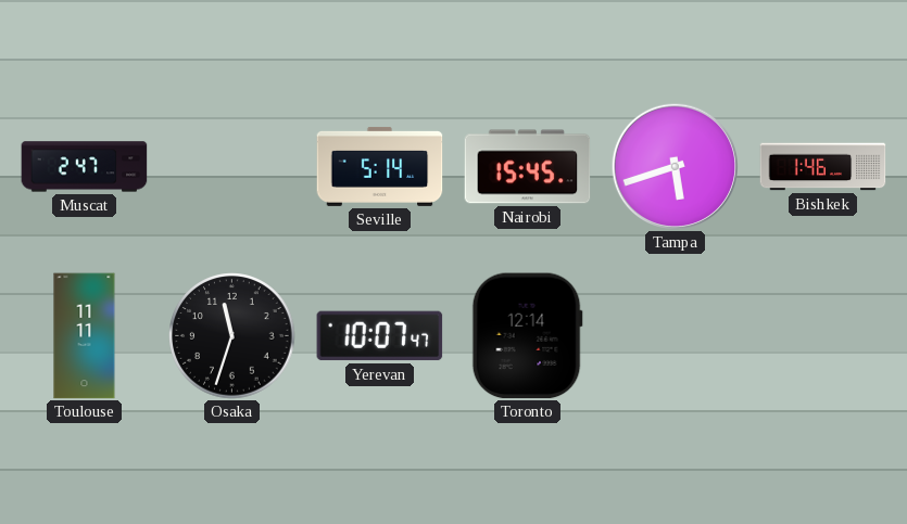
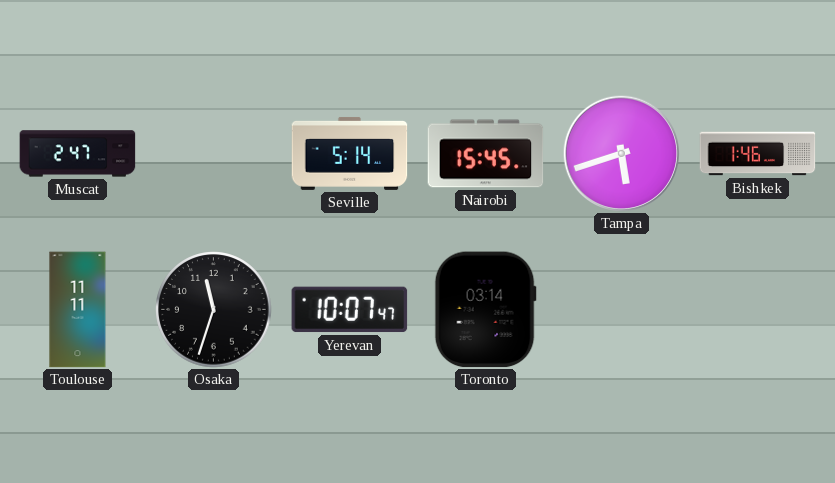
Toronto: 12:14 -> 03:14 (485, 310)
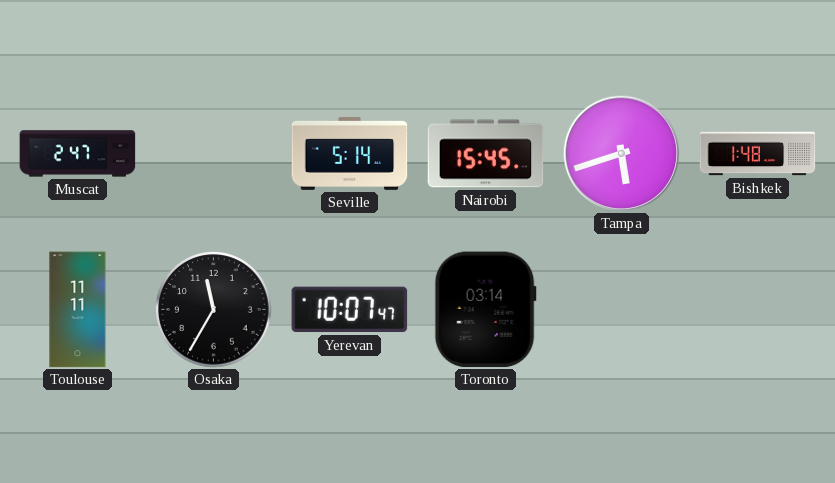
Bishkek: 1:46 -> 1:48 (758, 154)
Osaka: 11:33 -> 11:35 (214, 310)
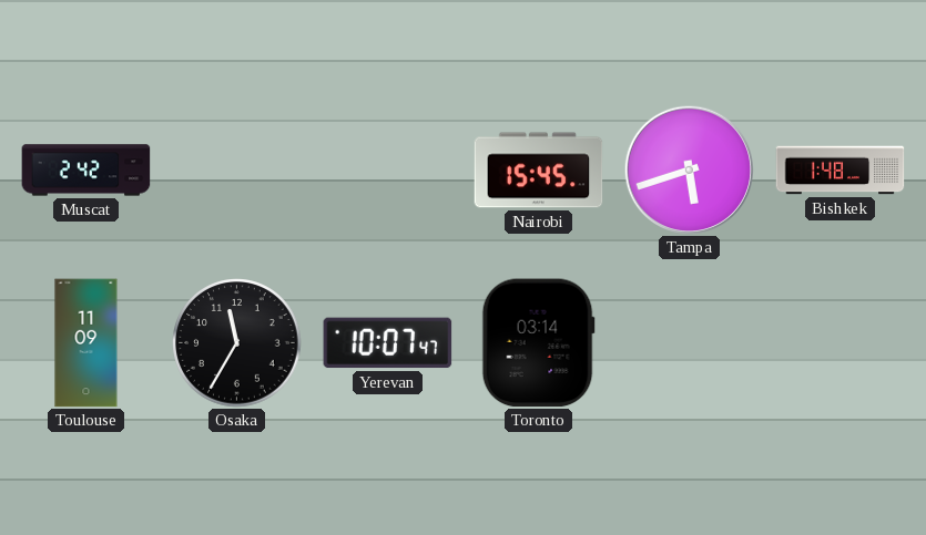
Muscat: 2:47 -> 2:42 (87, 171)
Seville: 5:14 -> none (350, 153)
Toulouse: 11:11 -> 11:09 (87, 343)
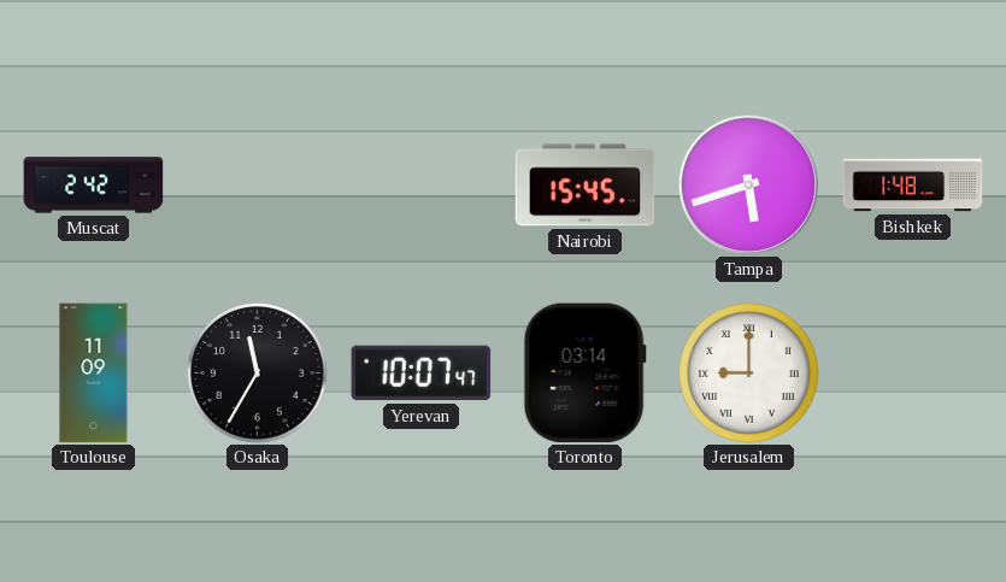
Jerusalem: none -> 9:00 (749, 374)
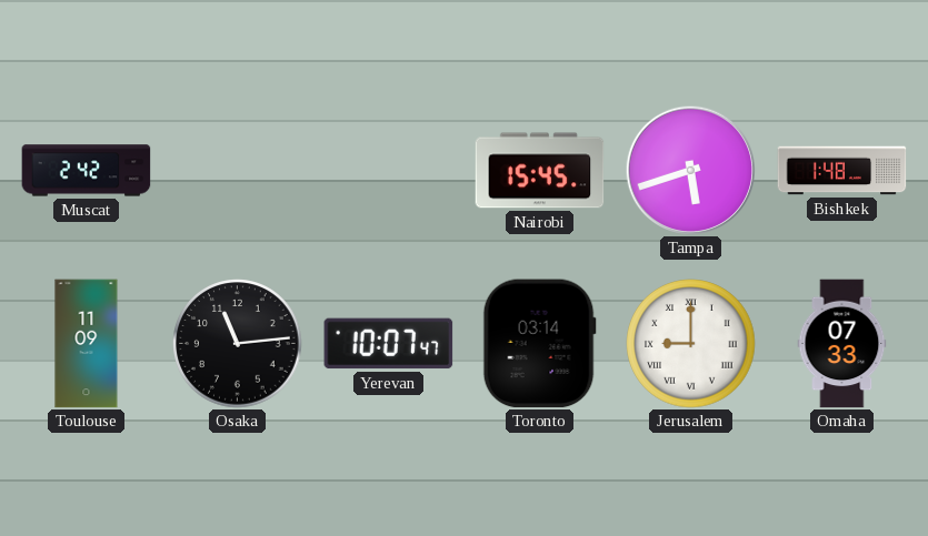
Osaka: 11:35 -> 11:14 (238, 344)
Omaha: none -> 07:33 (842, 344)
